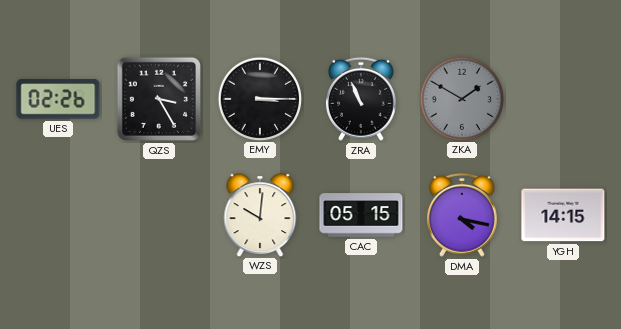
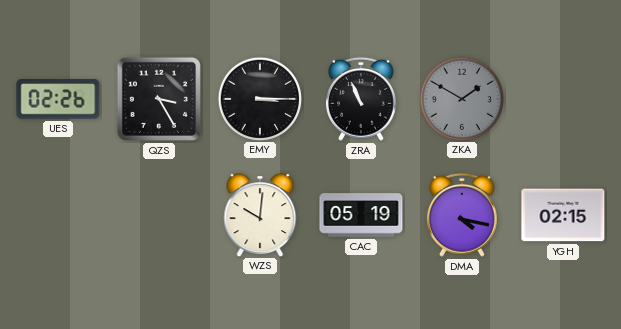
CAC: 05:15 -> 05:19 (361, 215)
YGH: 14:15 -> 02:15 (563, 215)
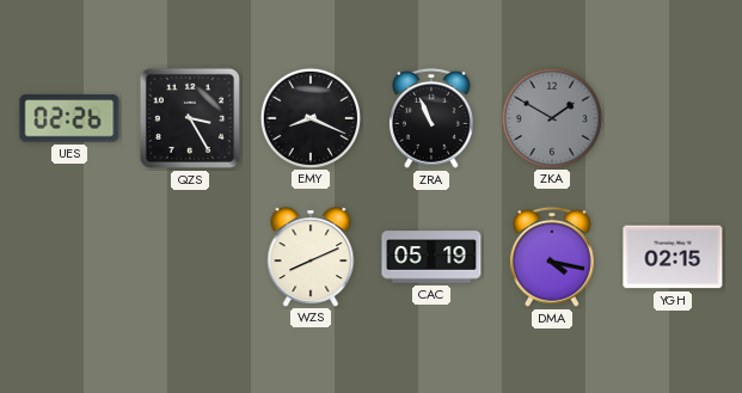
EMY: 3:15 -> 8:19 (309, 117)
WZS: 10:01 -> 8:11 (311, 257)
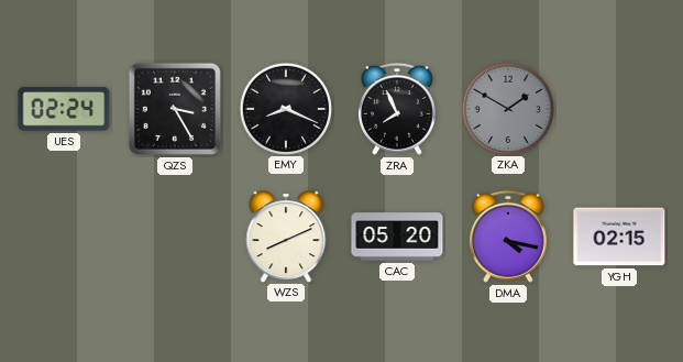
UES: 02:26 -> 02:24 (64, 109)
ZRA: 10:56 -> 7:56 (397, 109)
CAC: 05:19 -> 05:20 (397, 237)
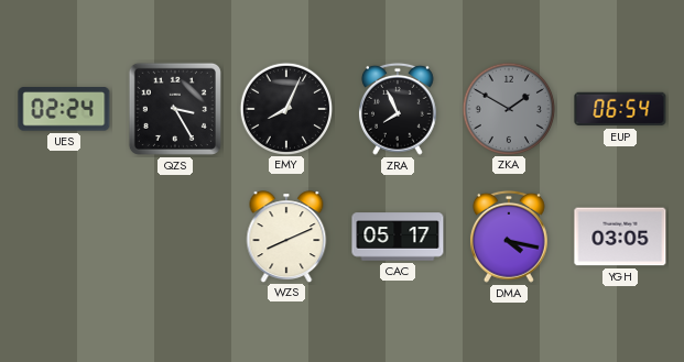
EMY: 8:19 -> 8:04 (285, 108)
EUP: none -> 06:54 (620, 109)
CAC: 05:20 -> 05:17 (398, 237)
YGH: 02:15 -> 03:05 (620, 237)
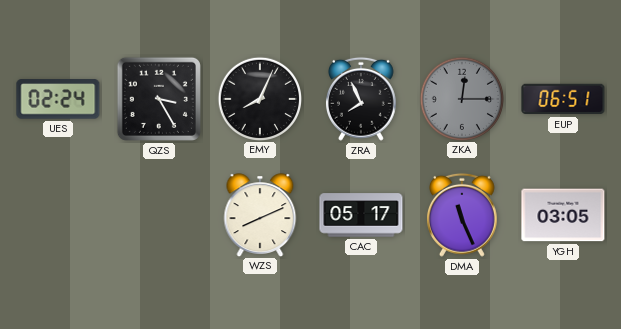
ZKA: 1:50 -> 12:15 (461, 98)
EUP: 06:54 -> 06:51 (563, 99)
DMA: 4:17 -> 11:26 (462, 215)
